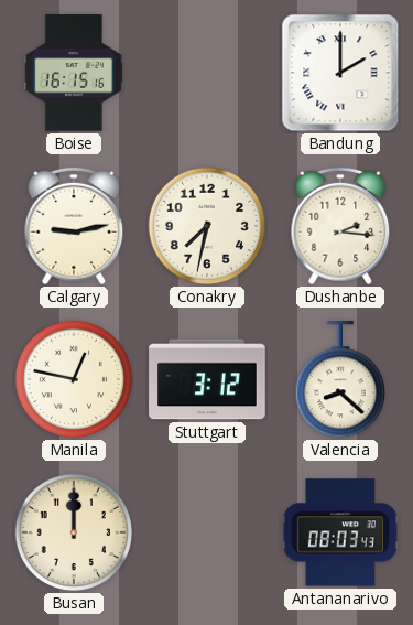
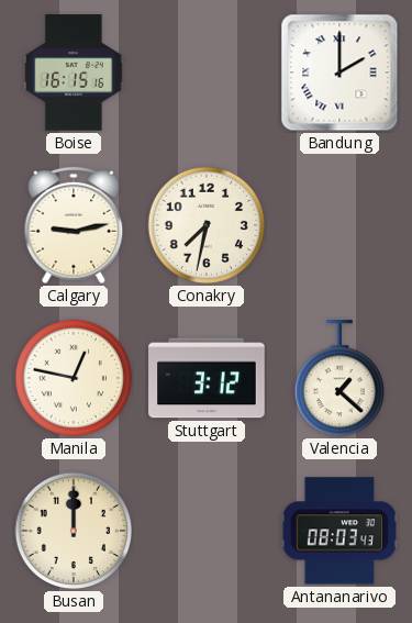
Dushanbe: 2:16 -> none (340, 226)
Valencia: 8:22 -> 1:22 (338, 379)
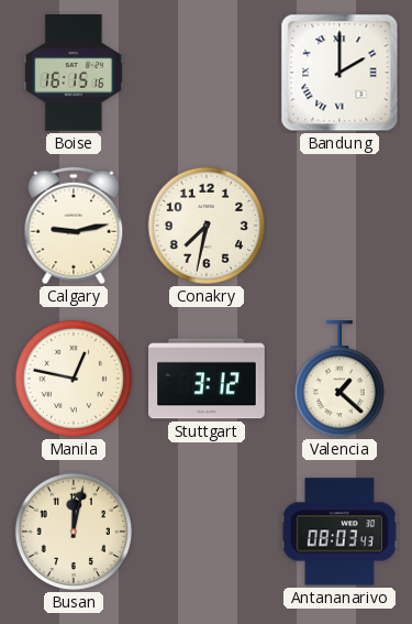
Busan: 12:00 -> 12:02 (74, 532)
